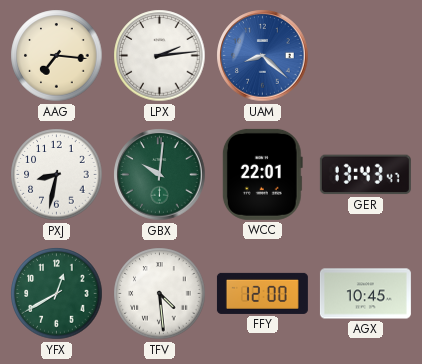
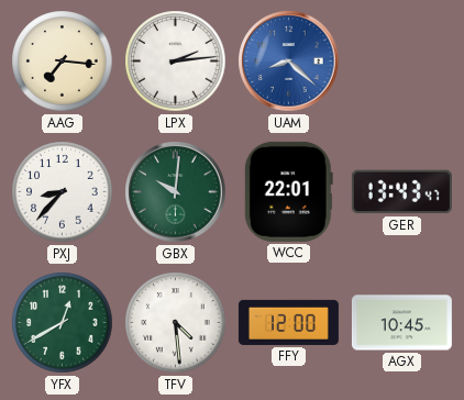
PXJ: 8:32 -> 8:37 (63, 192)
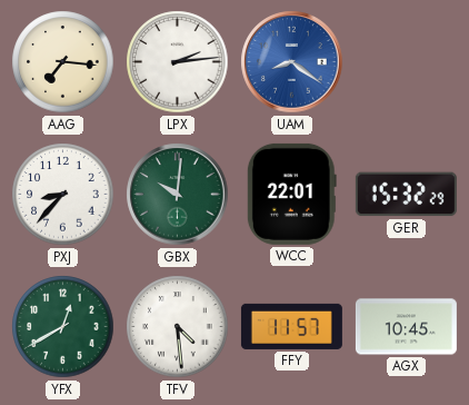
UAM: 8:22 -> 8:21 (292, 62)
GER: 13:43 -> 15:32 (406, 195)
FFY: 12:00 -> 11:57 (291, 326)
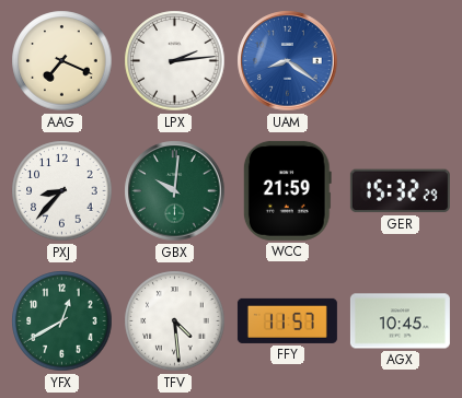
AAG: 7:16 -> 7:19 (62, 61)
WCC: 22:01 -> 21:59 (287, 190)
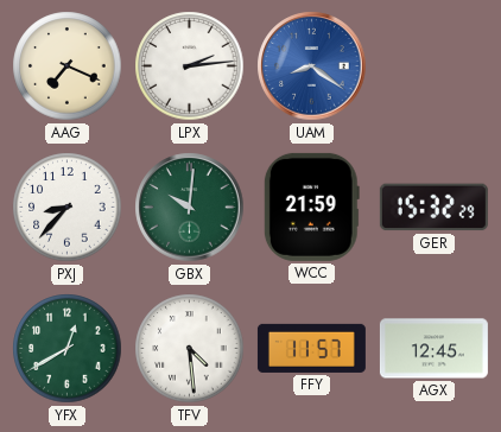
AGX: 10:45 -> 12:45 (433, 349)
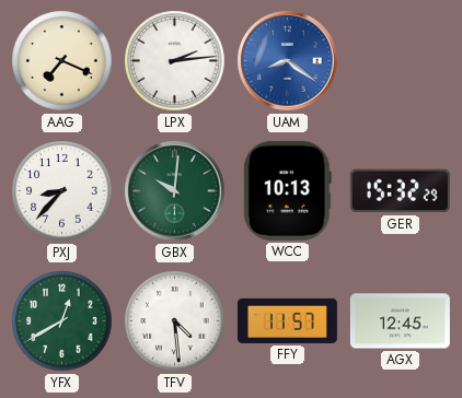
WCC: 21:59 -> 10:13 (287, 190)
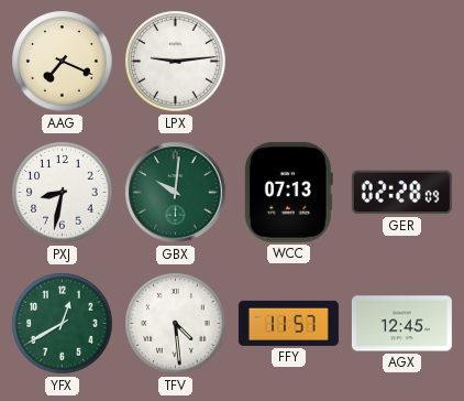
LPX: 2:14 -> 9:14 (176, 62)
UAM: 8:21 -> none (288, 61)
PXJ: 8:37 -> 8:32 (63, 193)
WCC: 10:13 -> 07:13 (288, 192)
GER: 15:32 -> 02:28 (401, 193)
